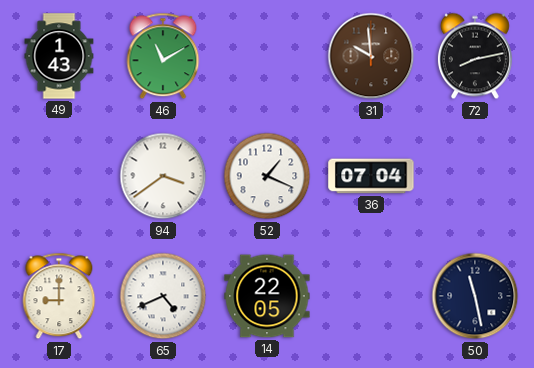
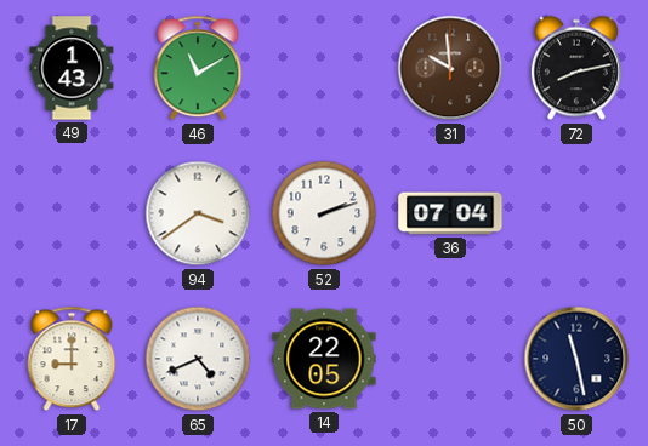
52: 1:19 -> 2:12 (324, 213)
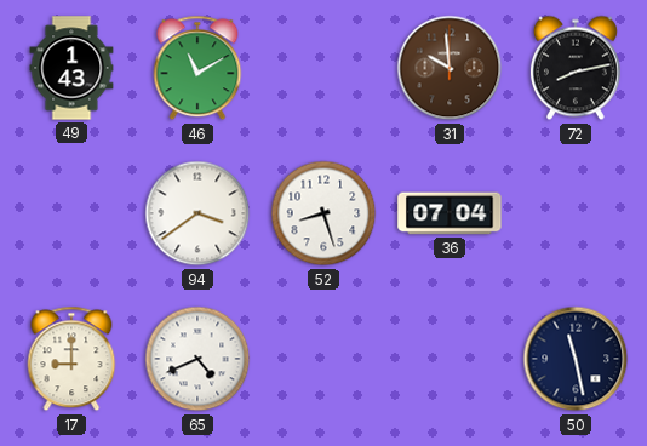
52: 2:12 -> 8:27 (323, 213)
14: 22:05 -> none (324, 359)
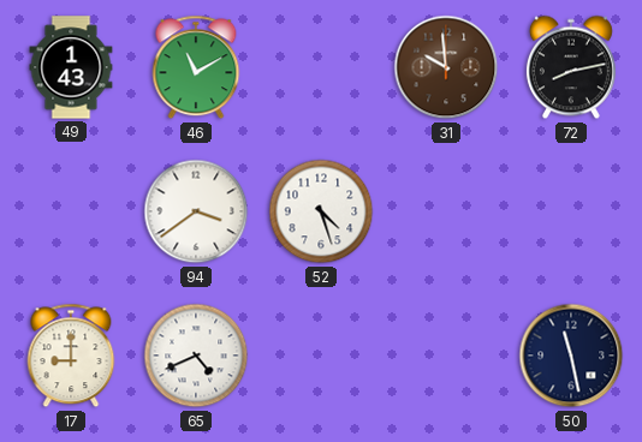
52: 8:27 -> 4:27 (321, 211)
36: 07:04 -> none (450, 213)
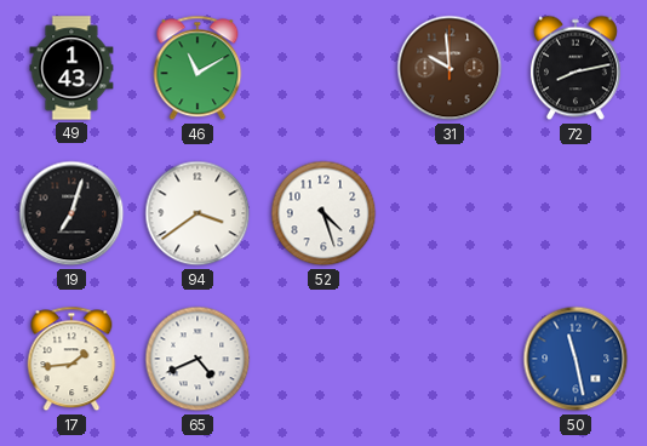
19: none -> 7:03 (71, 213)
17: 9:00 -> 1:44 (71, 359)
50 dial: navy -> blue (576, 359)
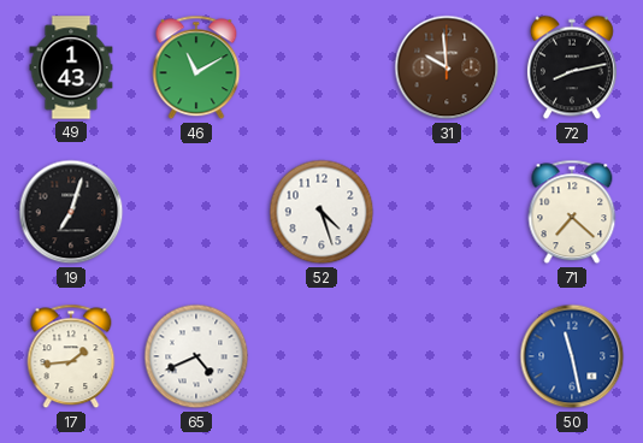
94: 3:39 -> none (197, 213)
71: none -> 7:22 (572, 212)
